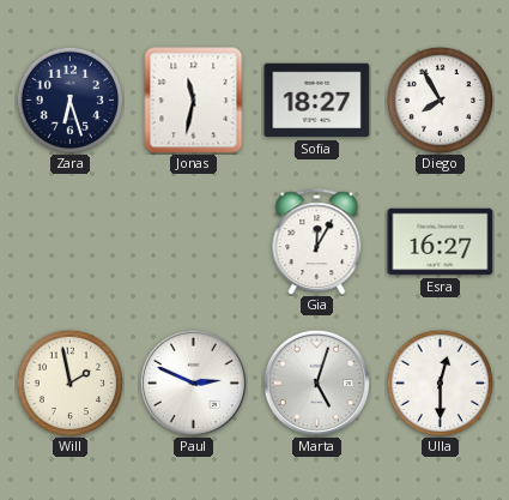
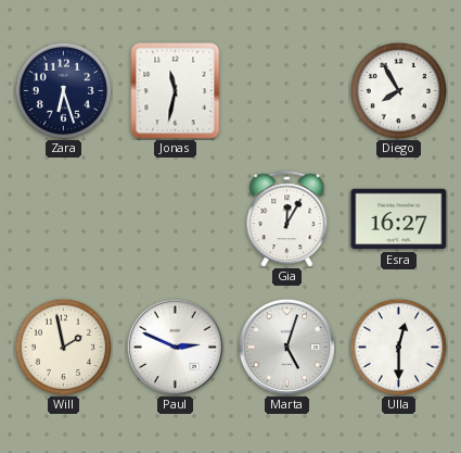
Sofia: 18:27 -> none (317, 101)
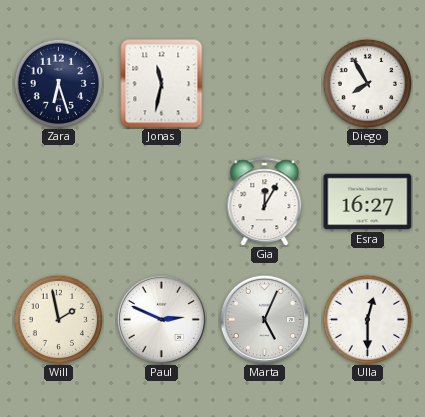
Marta: 5:03 -> 5:04 (264, 319)
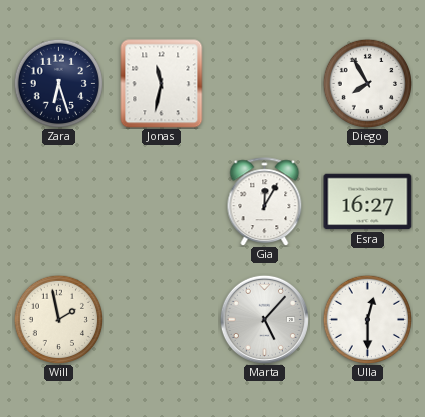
Paul: 2:49 -> none (161, 319)
Marta: 5:04 -> 5:07 (264, 319)
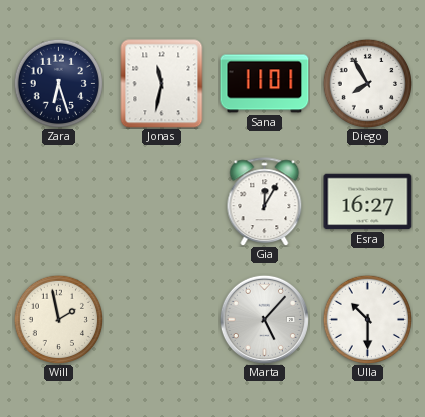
Sana: none -> 11:01 (265, 84)
Ulla: 12:30 -> 10:30 (367, 319)
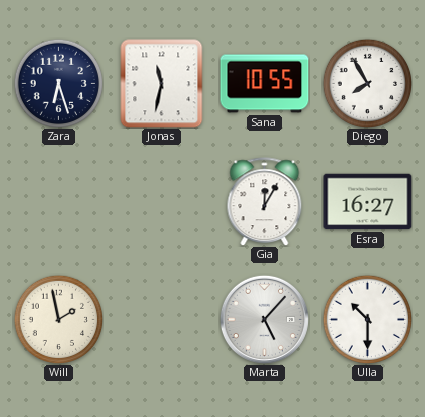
Sana: 11:01 -> 10:55 (265, 84)
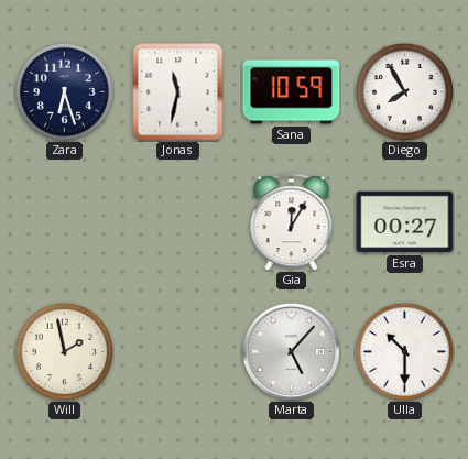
Sana: 10:55 -> 10:59 (292, 92)
Esra: 16:27 -> 00:27 (405, 222)
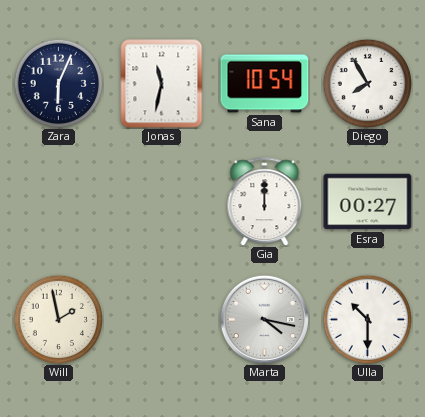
Zara: 6:27 -> 6:04 (58, 83)
Sana: 10:59 -> 10:54 (265, 84)
Gia: 12:05 -> 12:00 (265, 202)
Marta: 5:07 -> 4:17 (264, 319)
